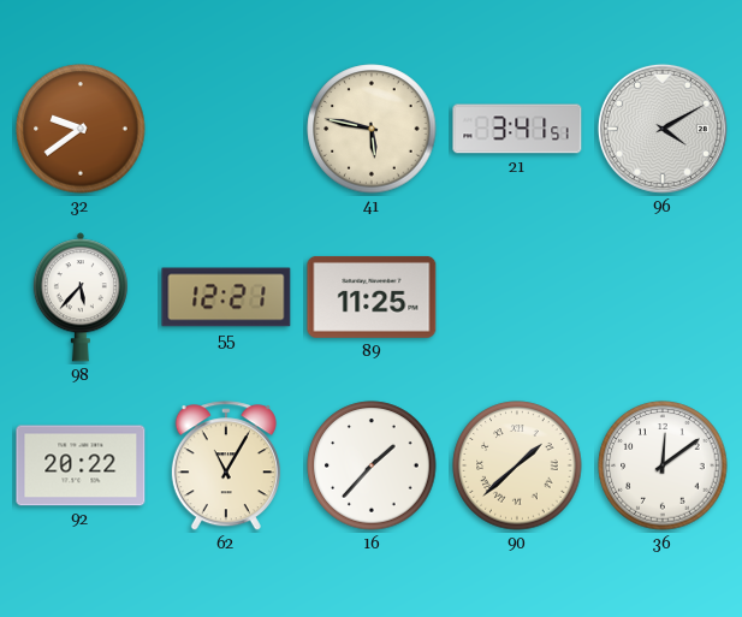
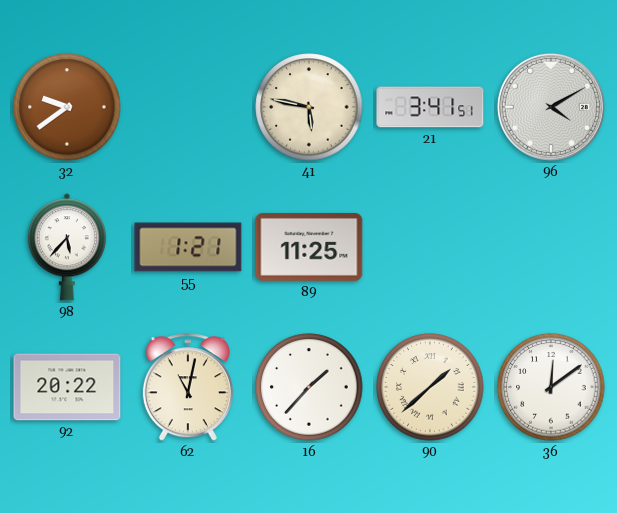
55: 12:21 -> 1:21 (188, 247)
62: 11:05 -> 11:02 (188, 388)
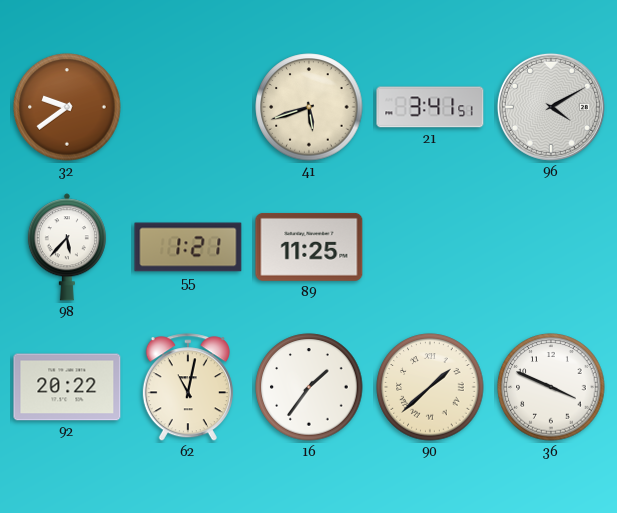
41: 5:47 -> 5:42 (309, 107)
16: 1:37 -> 1:36 (309, 387)
36: 12:09 -> 3:49 (551, 387)
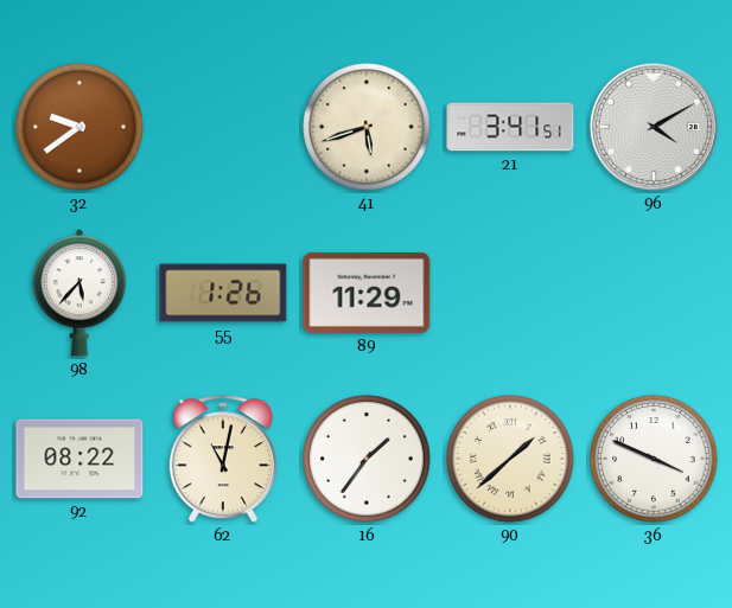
55: 1:21 -> 1:26 (223, 293)
89: 11:25 -> 11:29 (367, 293)
92: 20:22 -> 08:22 (79, 459)
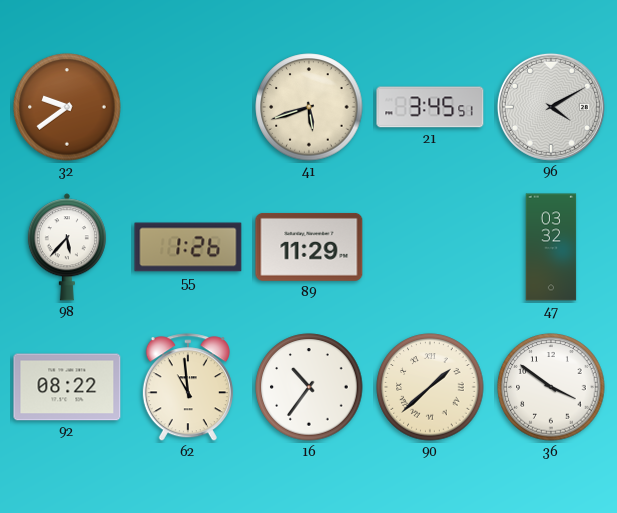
21: 3:41 -> 3:45 (430, 107)
47: none -> 03:32 (551, 247)
62: 11:02 -> 10:59 (188, 388)
16: 1:36 -> 10:36 (309, 387)
36: 3:49 -> 3:51 (551, 387)
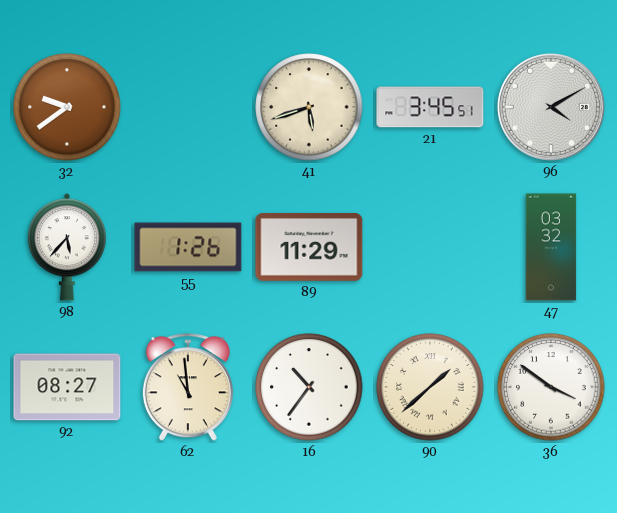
92: 08:22 -> 08:27 (67, 387)
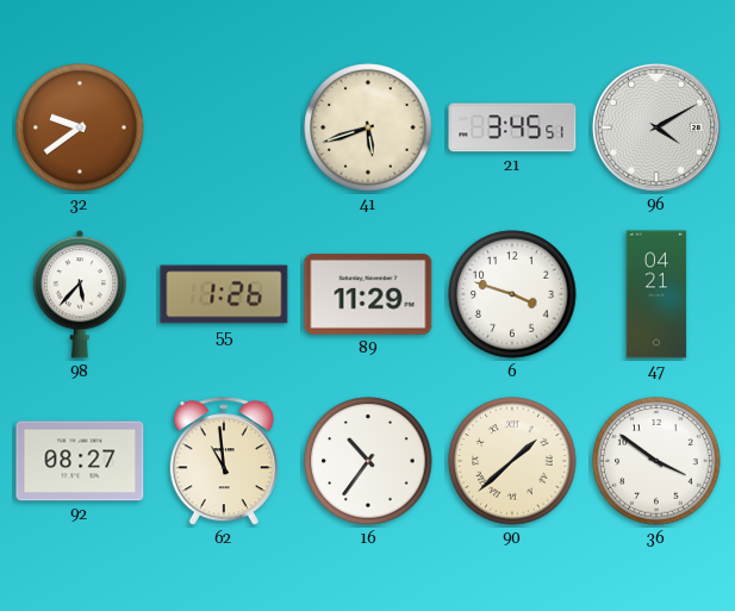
6: none -> 3:48 (512, 294)
47: 03:32 -> 04:21 (656, 294)
